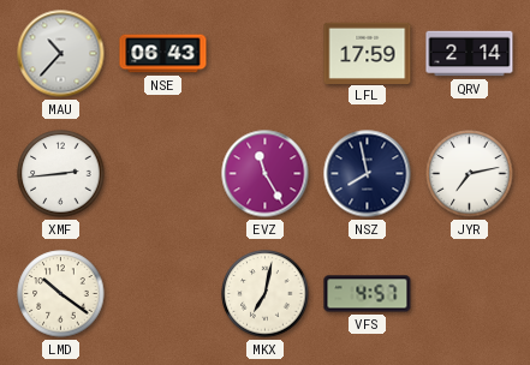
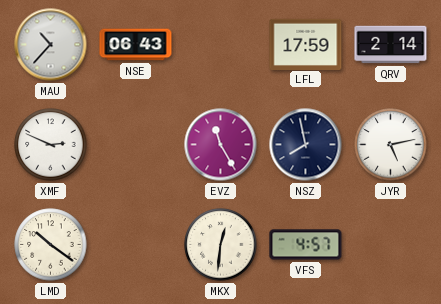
XMF: 2:44 -> 2:49 (51, 145)
JYR: 7:13 -> 5:13 (391, 145)
MKX: 7:02 -> 12:31 (221, 245)
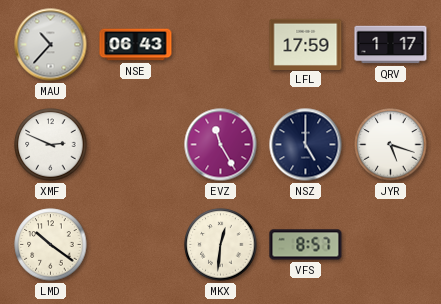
QRV: 2:14 -> 1:17 (391, 45)
NSZ: 7:58 -> 5:00 (306, 145)
JYR: 5:13 -> 5:18 (391, 145)
VFS: 4:57 -> 8:57 (306, 245)
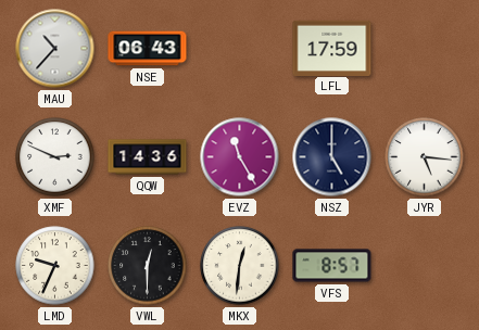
QRV: 1:17 -> none (391, 45)
QQW: none -> 14:36 (148, 157)
JYR: 5:18 -> 5:16 (425, 157)
LMD: 10:21 -> 9:34 (55, 266)
VWL: none -> 12:30 (148, 266)
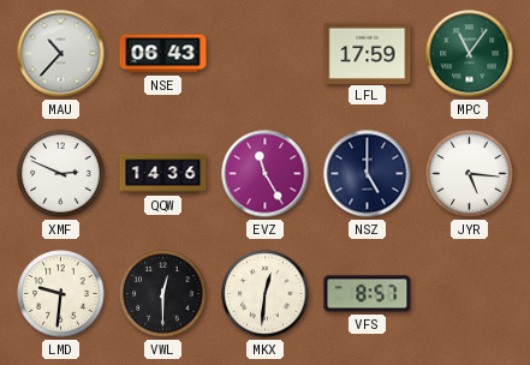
MPC: none -> 11:06 (470, 54)
LMD: 9:34 -> 9:31 (61, 294)
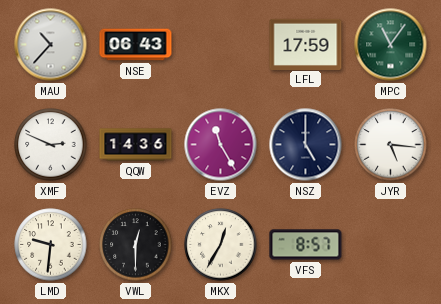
MKX: 12:31 -> 12:35 (221, 245)
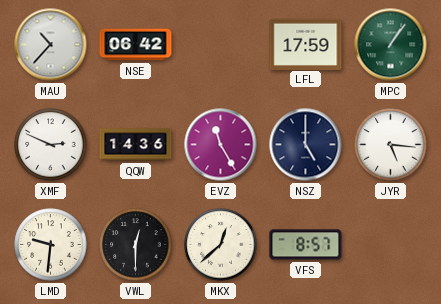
NSE: 06:43 -> 06:42 (136, 45)
MPC: 11:06 -> 1:06 (391, 45)
MKX: 12:35 -> 12:38 (221, 245)
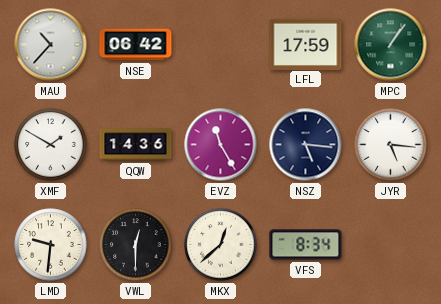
XMF: 2:49 -> 1:50 (51, 145)
NSZ: 5:00 -> 5:16 (306, 145)
VFS: 8:57 -> 8:34 (306, 245)
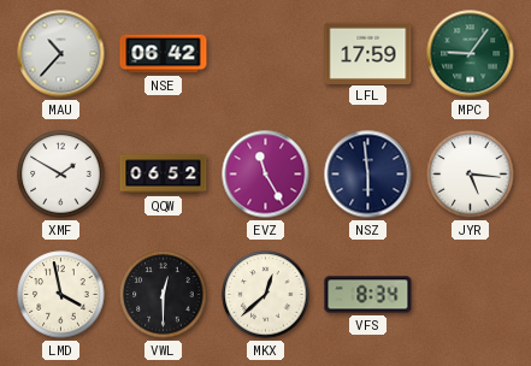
MPC: 1:06 -> 9:06 (471, 54)
QQW: 14:36 -> 06:52 (164, 175)
NSZ: 5:16 -> 5:59 (368, 175)
LMD: 9:31 -> 3:58 (61, 295)
